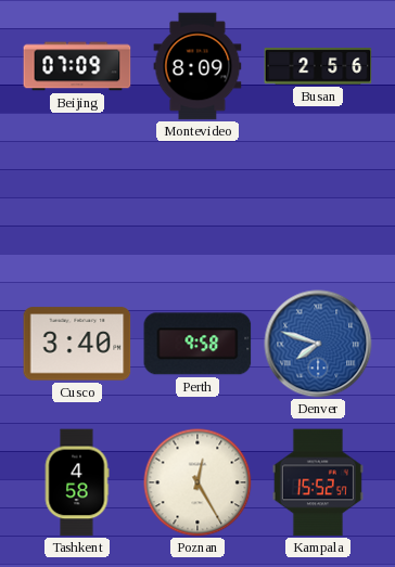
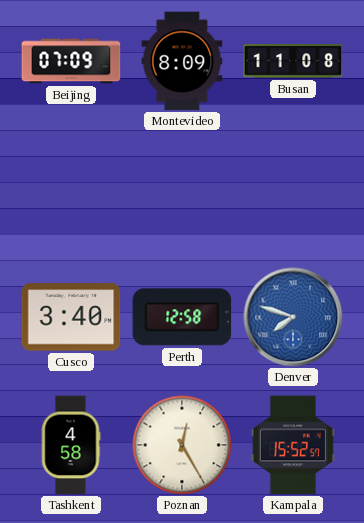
Busan: 2:56 -> 11:08 (293, 61)
Perth: 9:58 -> 12:58 (182, 317)
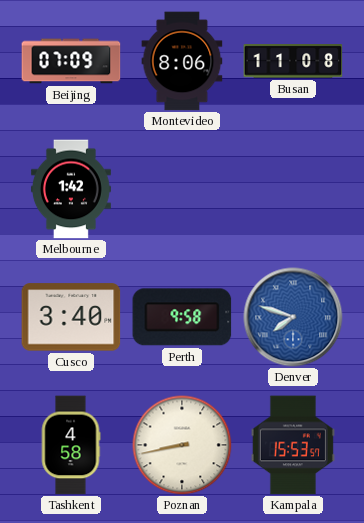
Montevideo: 8:09 -> 8:06 (182, 61)
Melbourne: none -> 1:42 (71, 189)
Perth: 12:58 -> 9:58 (182, 317)
Poznan: 12:25 -> 8:43 (182, 445)
Kampala: 15:52 -> 15:53 (293, 445)
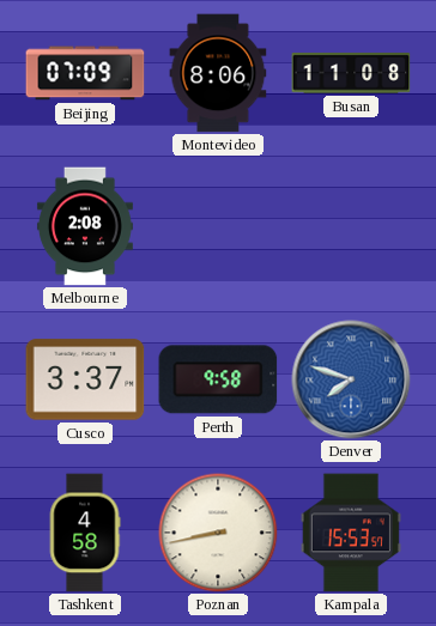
Melbourne: 1:42 -> 2:08 (85, 226)
Cusco: 3:40 -> 3:37 (85, 379)
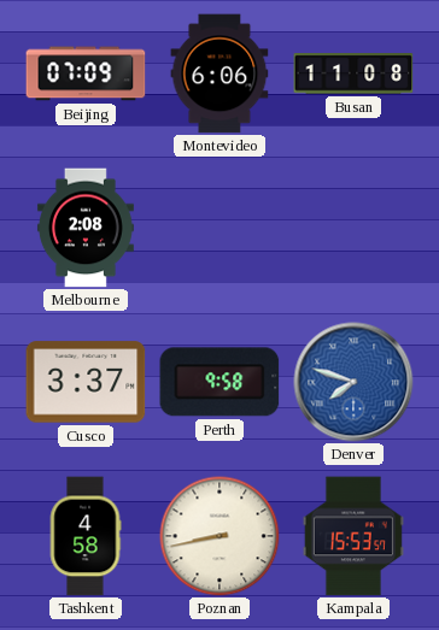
Montevideo: 8:06 -> 6:06 (219, 73)
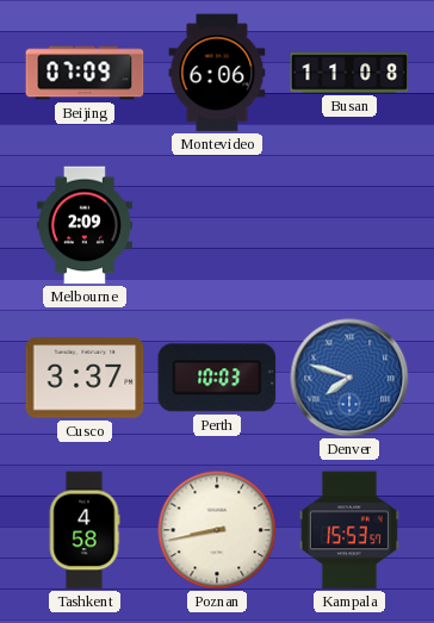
Melbourne: 2:08 -> 2:09 (85, 225)
Perth: 9:58 -> 10:03 (217, 378)
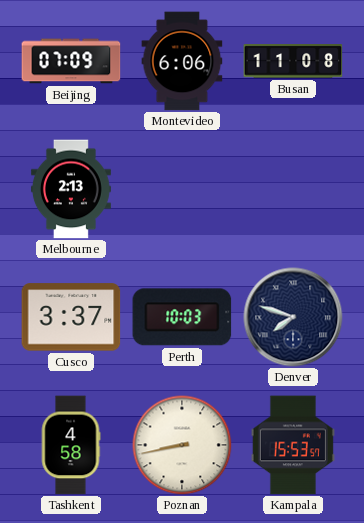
Melbourne: 2:09 -> 2:13 (71, 189)
Denver dial: blue -> navy (293, 317)
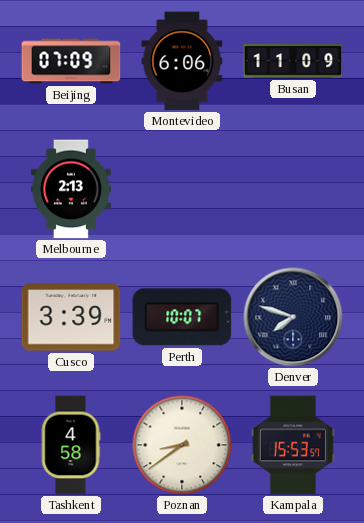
Busan: 11:08 -> 11:09 (293, 61)
Cusco: 3:37 -> 3:39 (71, 317)
Perth: 10:03 -> 10:07 (182, 317)
Poznan: 8:43 -> 8:39 (182, 445)
